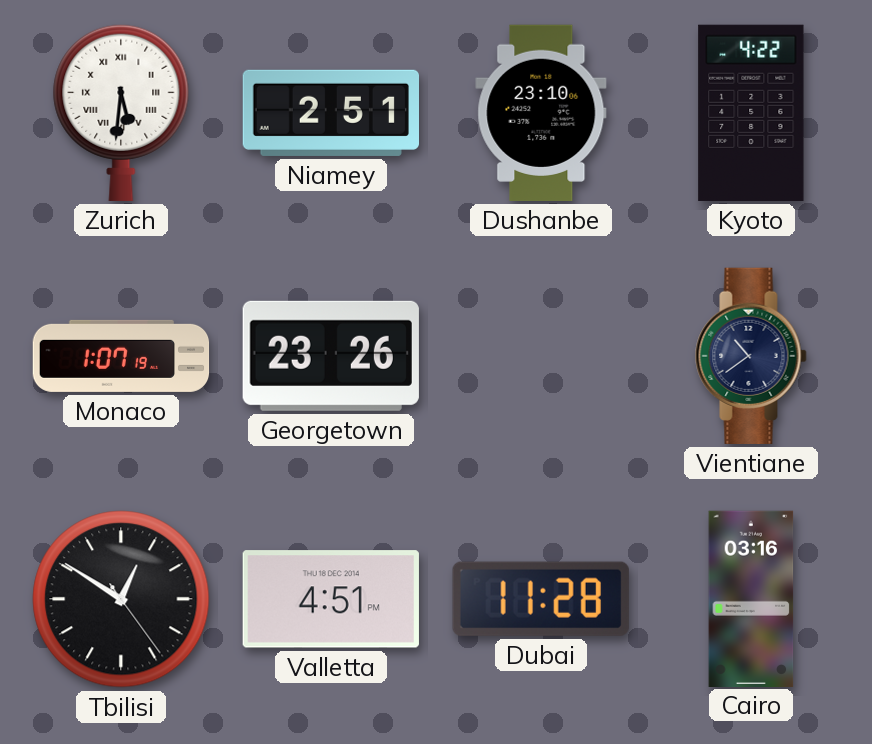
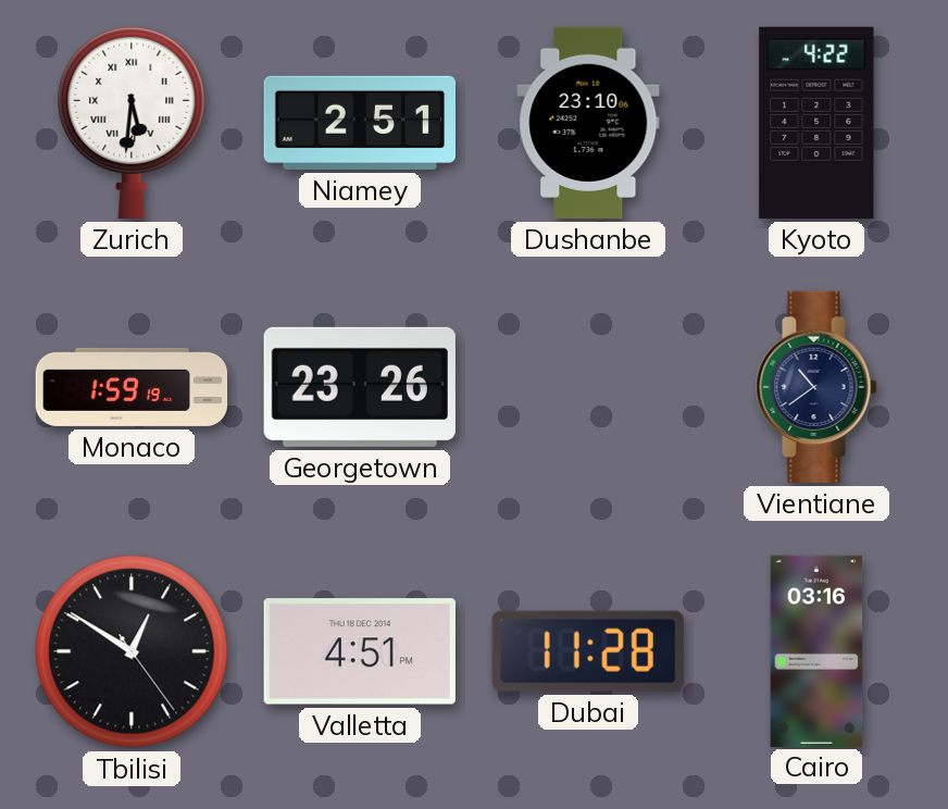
Monaco: 1:07 -> 1:59 (132, 387)
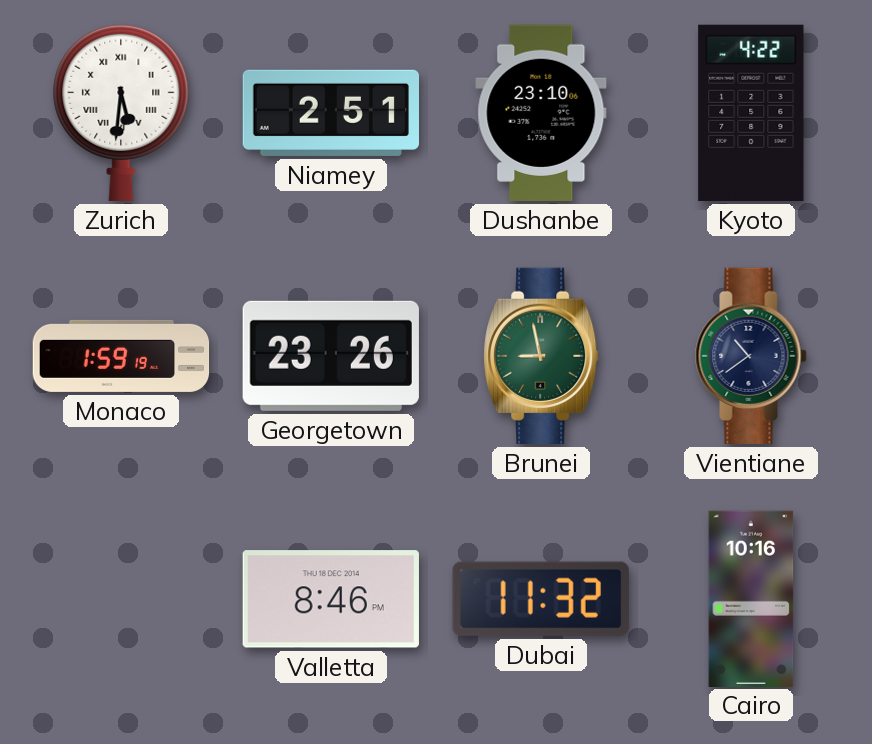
Brunei: none -> 8:58 (541, 356)
Tbilisi: 12:50 -> none (132, 651)
Valletta: 4:51 -> 8:46 (331, 599)
Dubai: 11:28 -> 11:32 (541, 599)
Cairo: 03:16 -> 10:16 (751, 598)
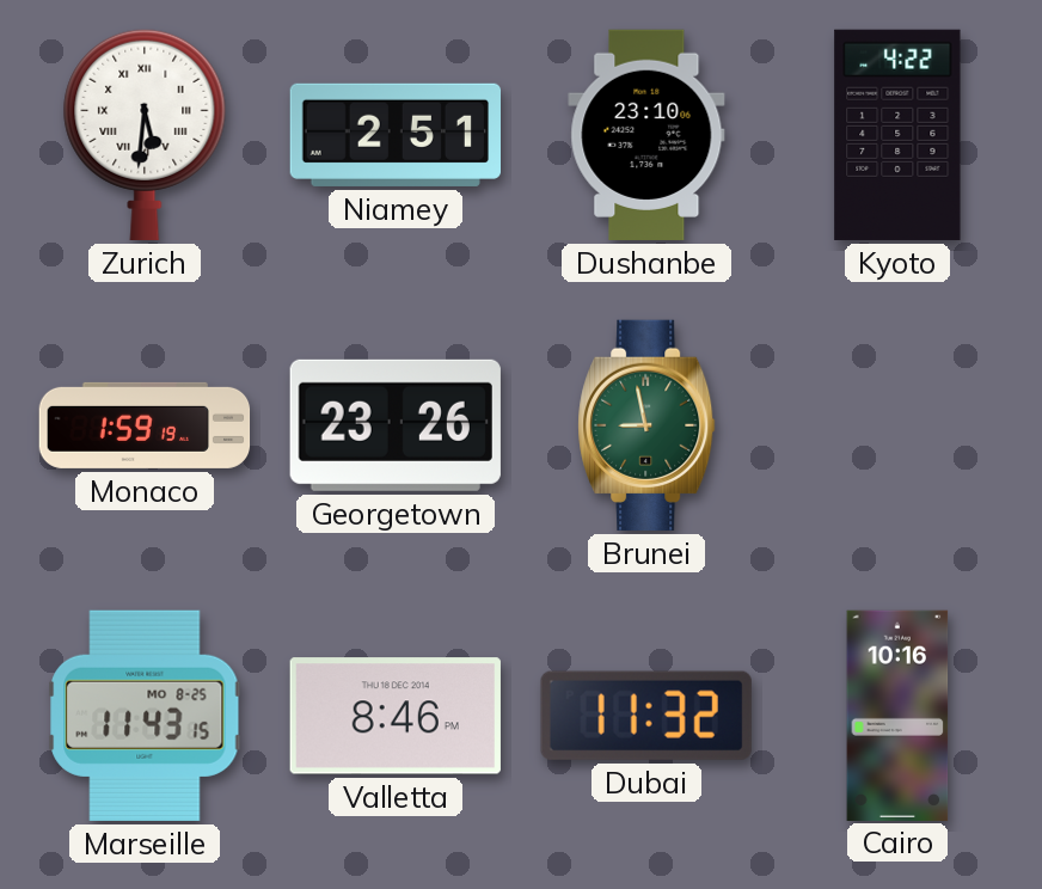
Vientiane: 10:39 -> none (751, 356)
Marseille: none -> 11:43 (145, 716)
